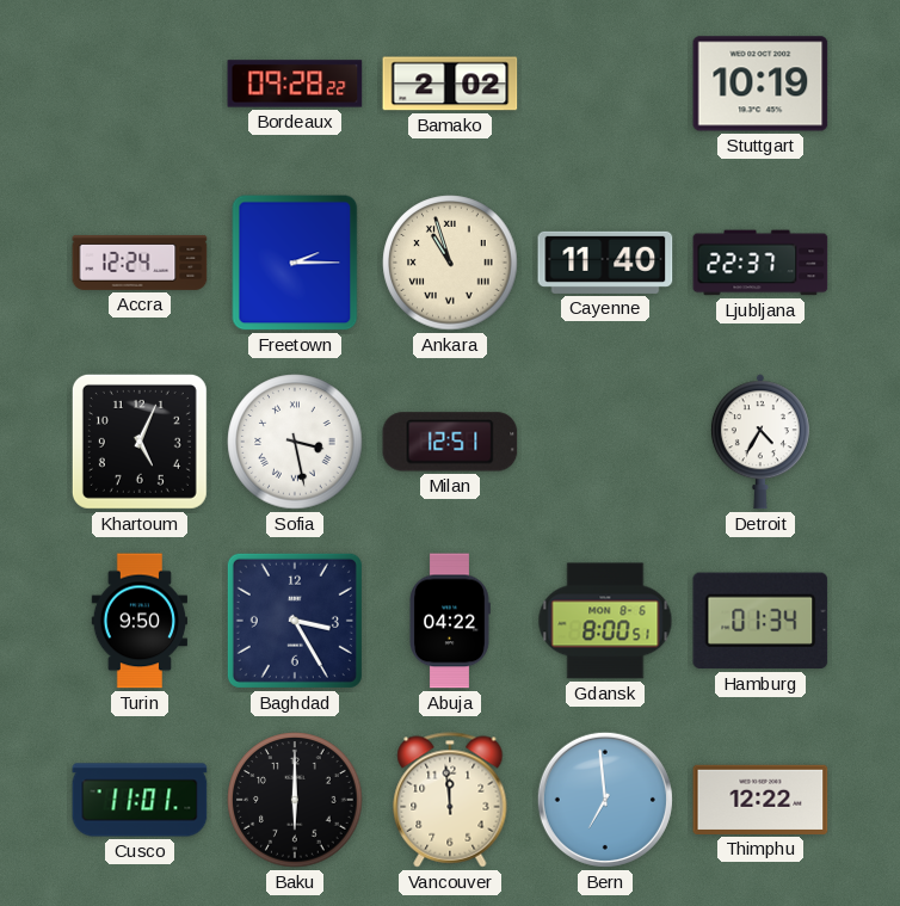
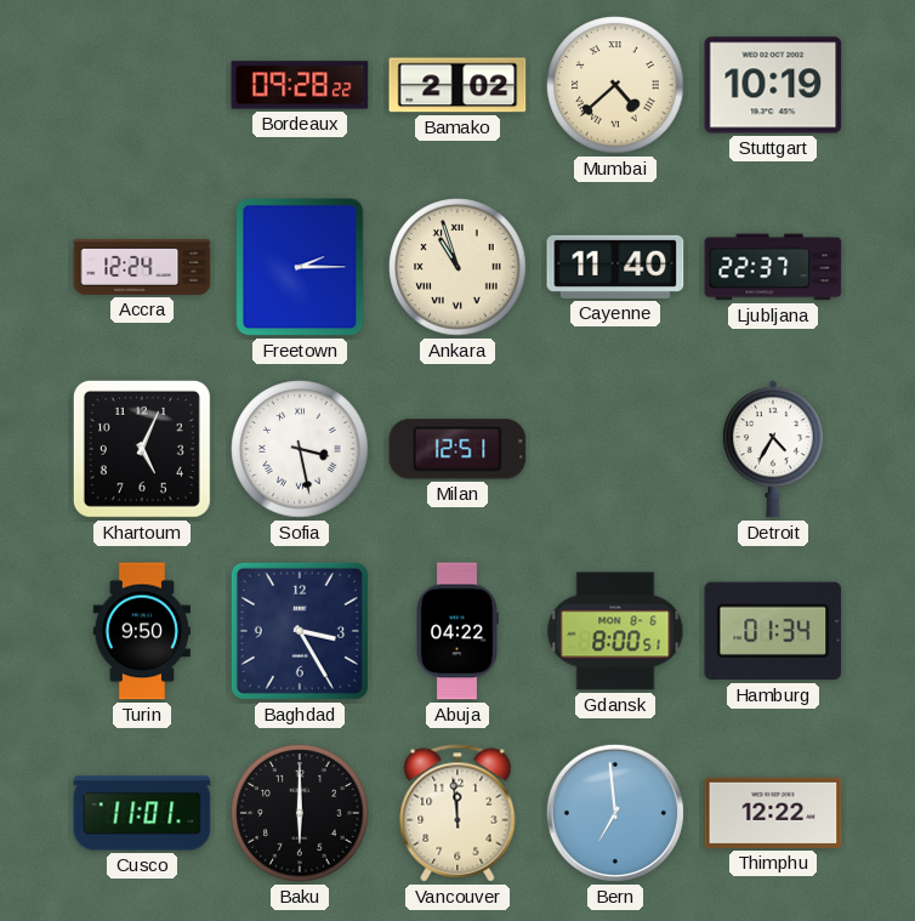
Mumbai: none -> 4:38 (615, 85)
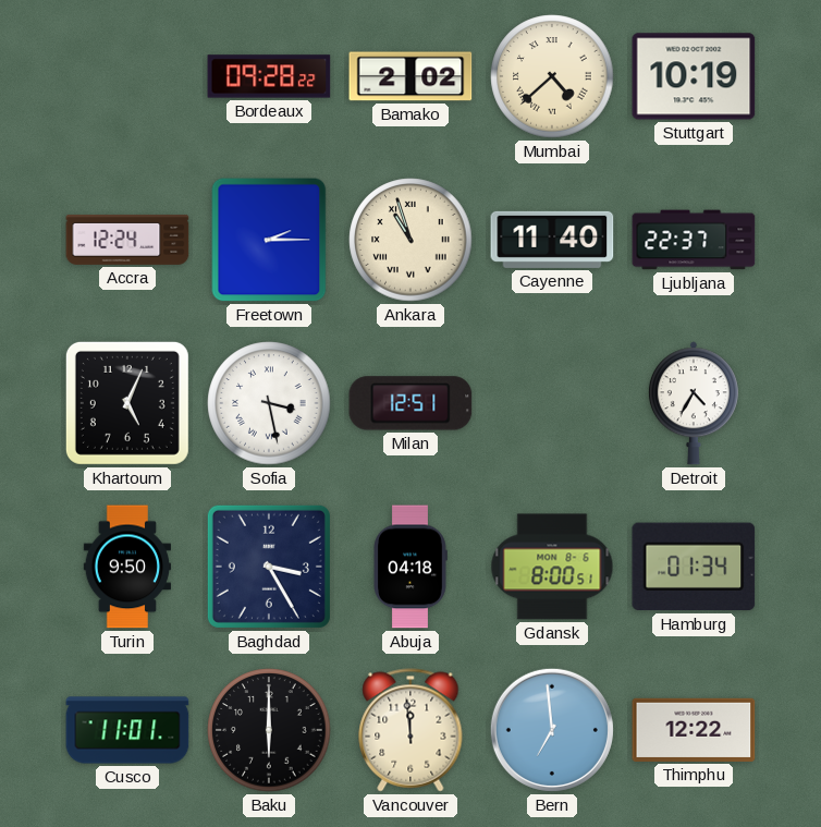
Abuja: 04:22 -> 04:18 (410, 567)
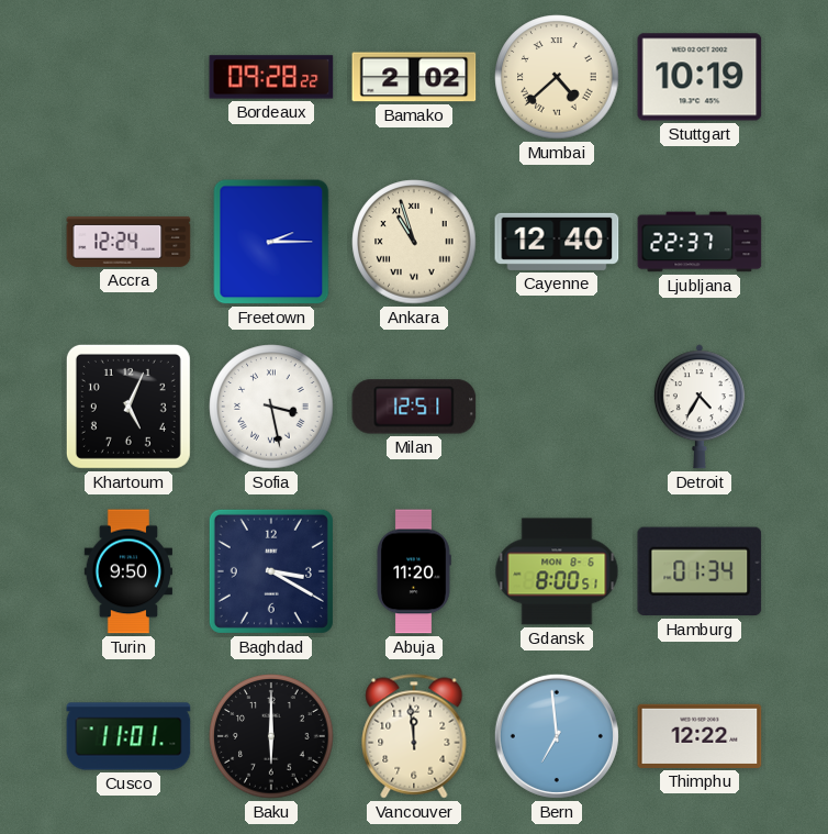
Cayenne: 11:40 -> 12:40 (557, 242)
Baghdad: 3:25 -> 3:20 (271, 571)
Abuja: 04:18 -> 11:20 (414, 571)
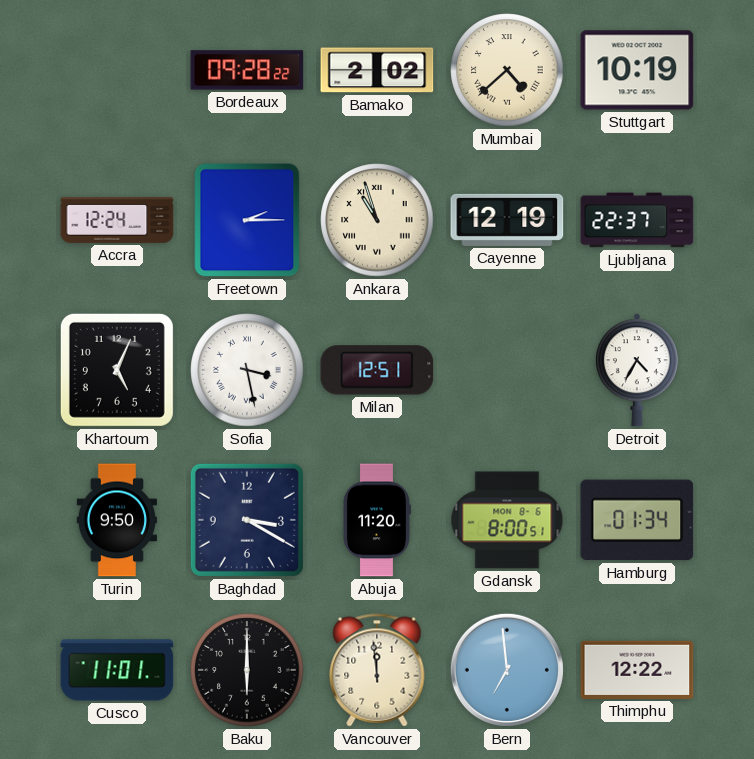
Cayenne: 12:40 -> 12:19 (507, 220)
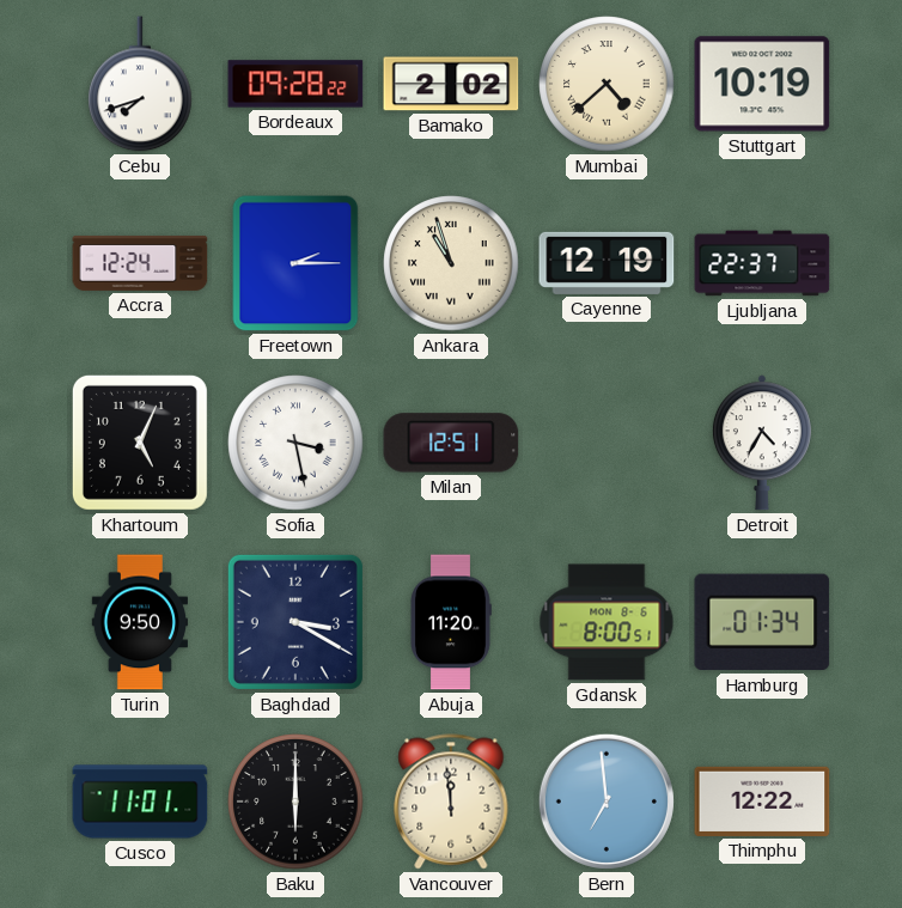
Cebu: none -> 7:42 (140, 84)
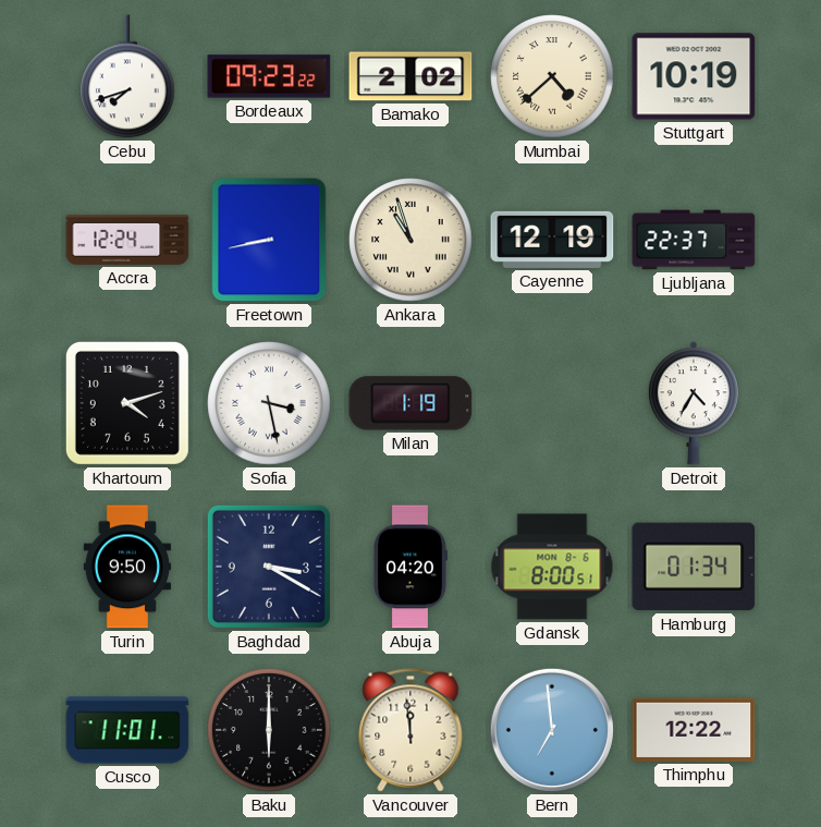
Bordeaux: 09:28 -> 09:23 (269, 76)
Freetown: 2:15 -> 8:43 (269, 240)
Khartoum: 5:04 -> 4:12 (127, 403)
Milan: 12:51 -> 1:19 (410, 403)
Abuja: 11:20 -> 04:20 (410, 567)
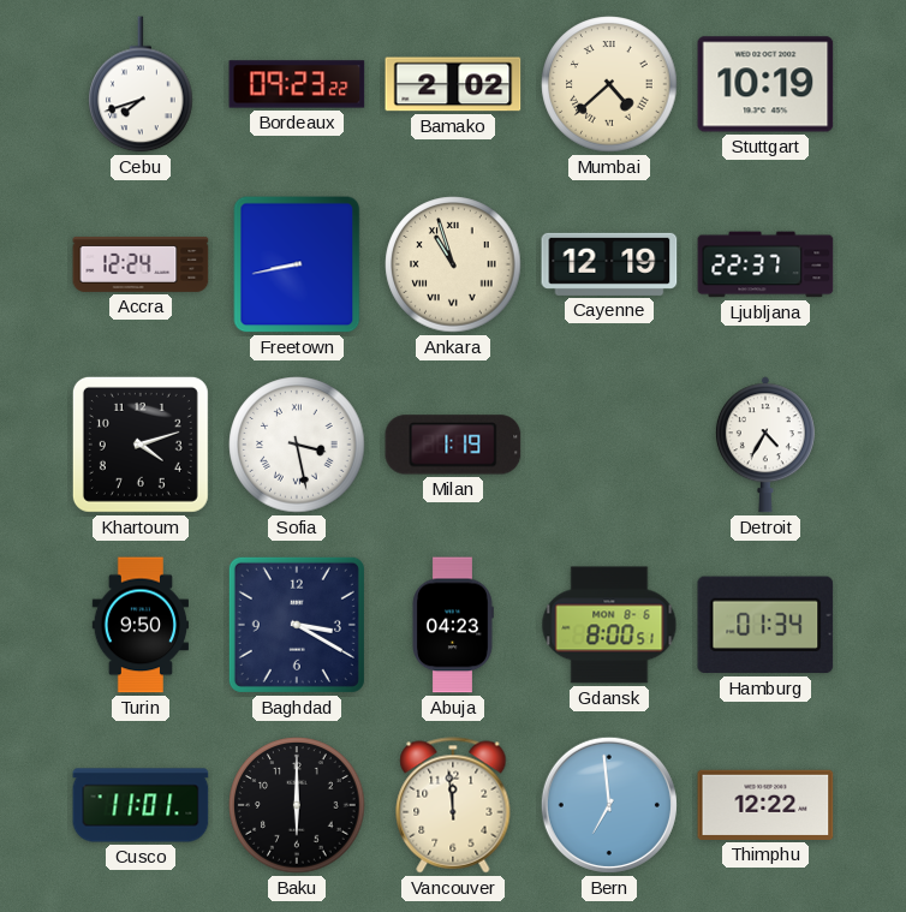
Abuja: 04:20 -> 04:23 (453, 625)
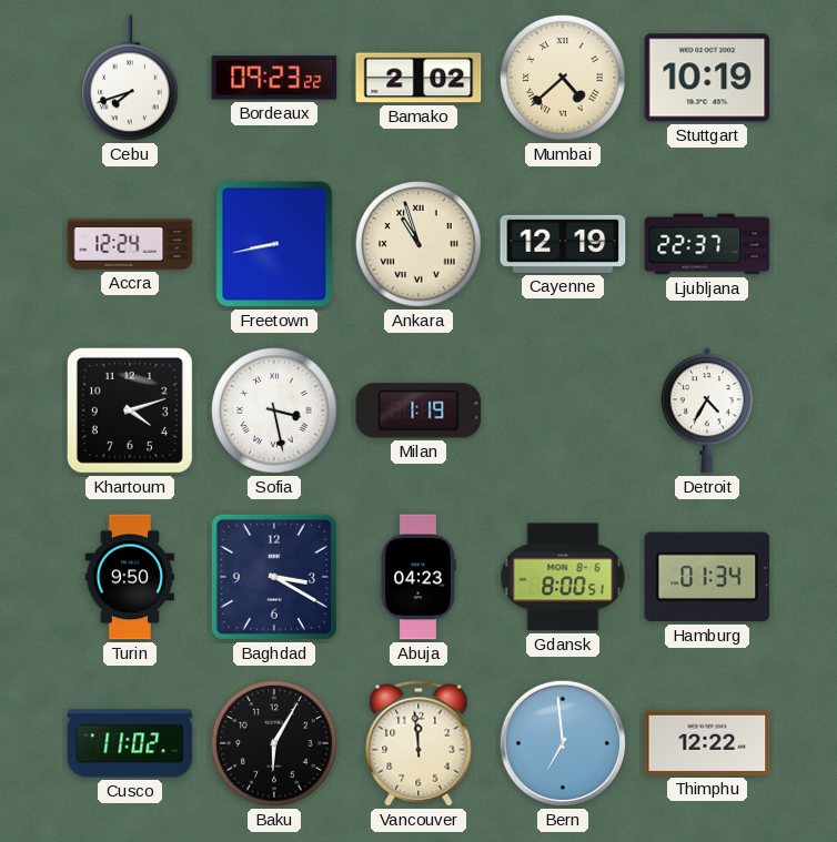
Cusco: 11:01 -> 11:02 (130, 743)
Baku: 6:00 -> 6:05 (274, 743)
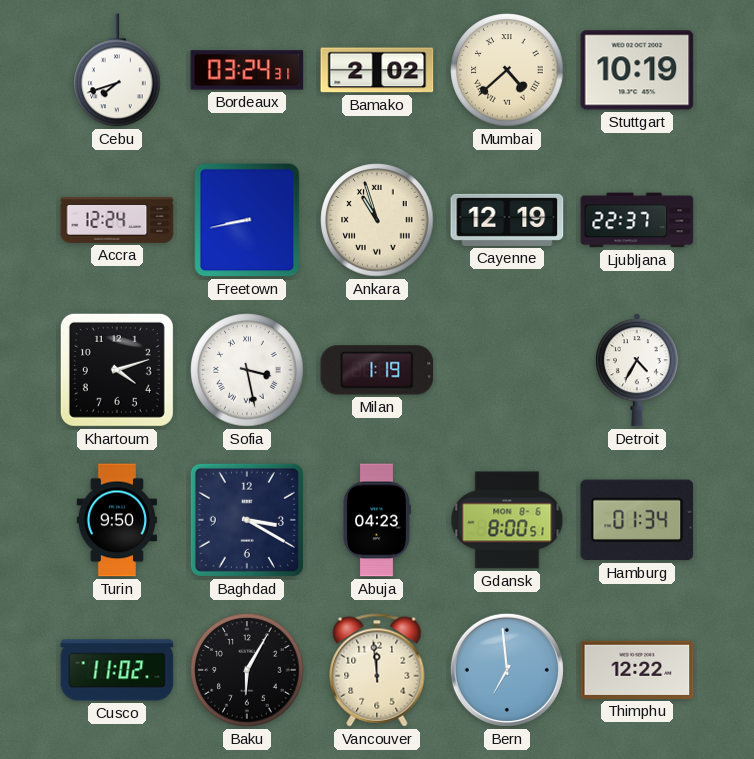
Bordeaux: 09:23 -> 03:24 (247, 70)
